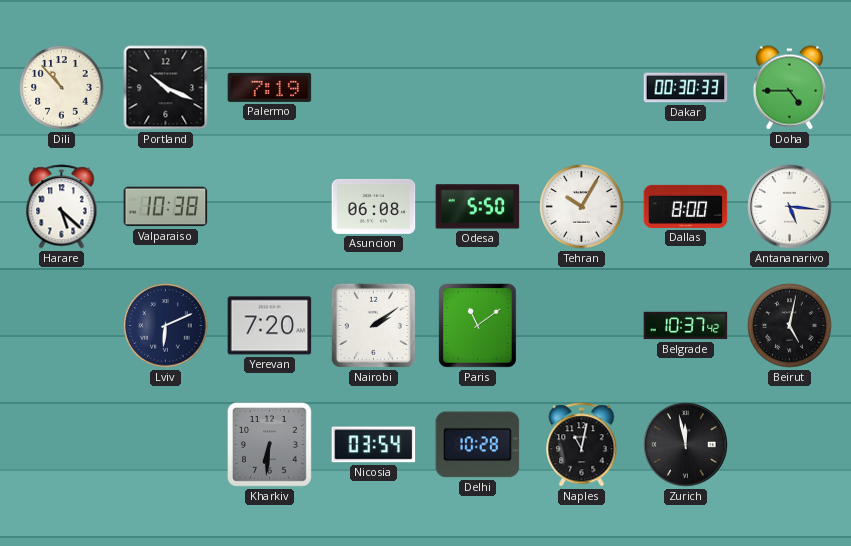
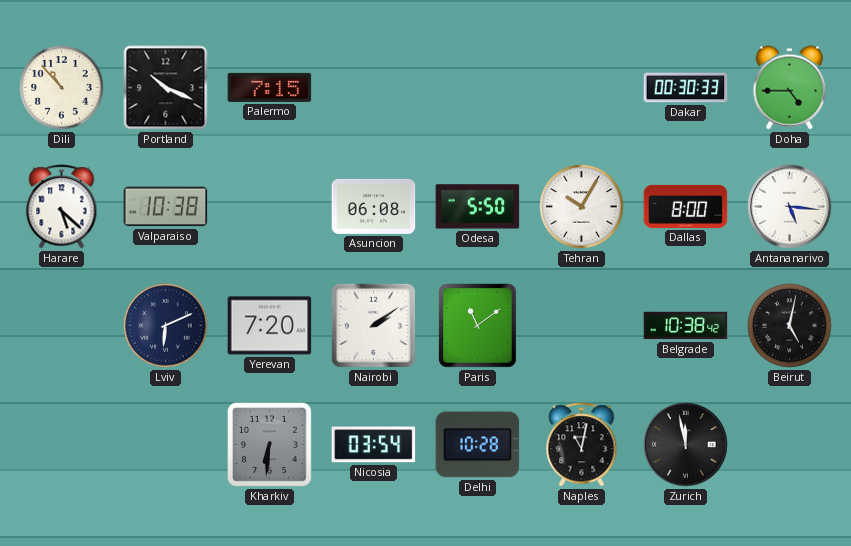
Palermo: 7:19 -> 7:15 (270, 87)
Belgrade: 10:37 -> 10:38 (686, 326)
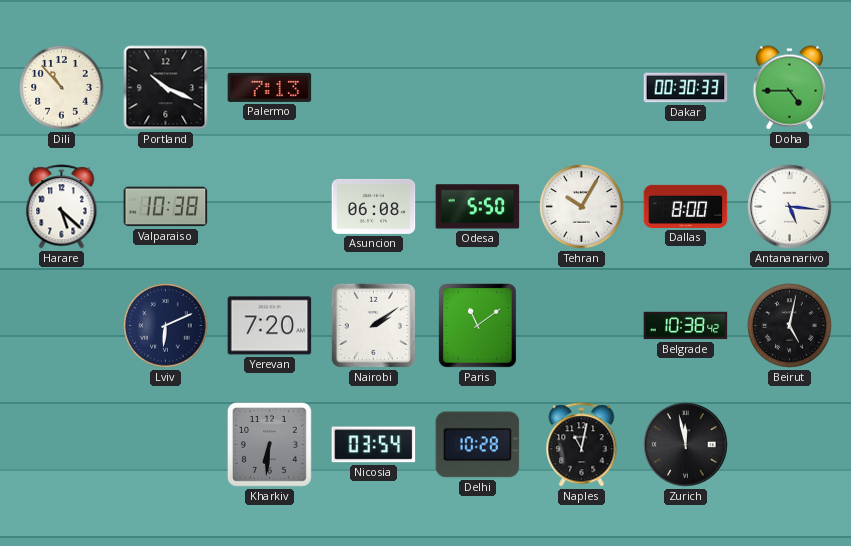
Palermo: 7:15 -> 7:13 (270, 87)
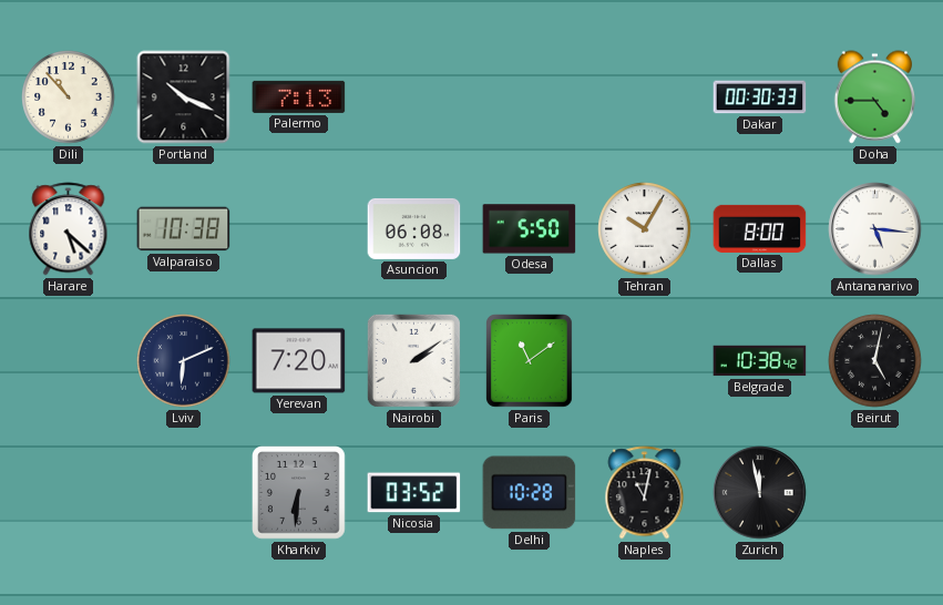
Nicosia: 03:54 -> 03:52 (414, 493)
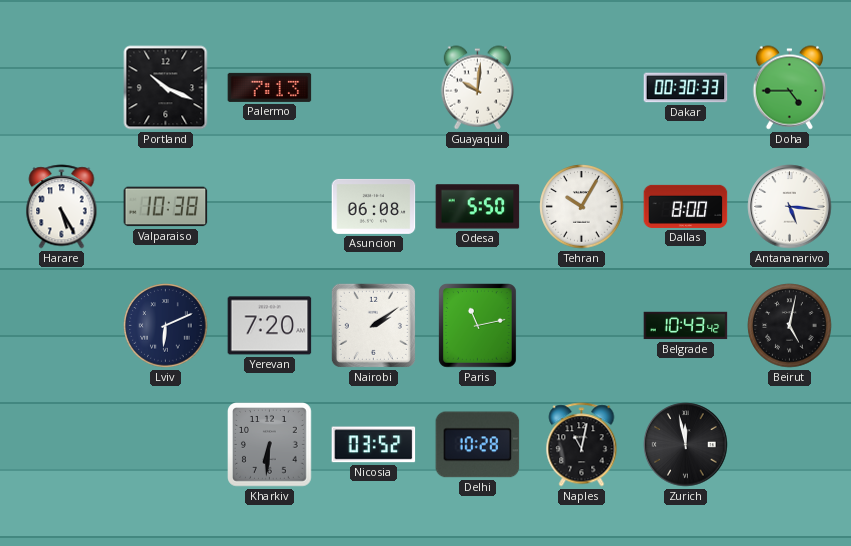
Dili: 10:53 -> none (69, 98)
Guayaquil: none -> 10:01 (477, 88)
Harare: 5:22 -> 5:25 (62, 207)
Paris: 11:09 -> 11:13 (478, 326)
Belgrade: 10:38 -> 10:43 (686, 326)
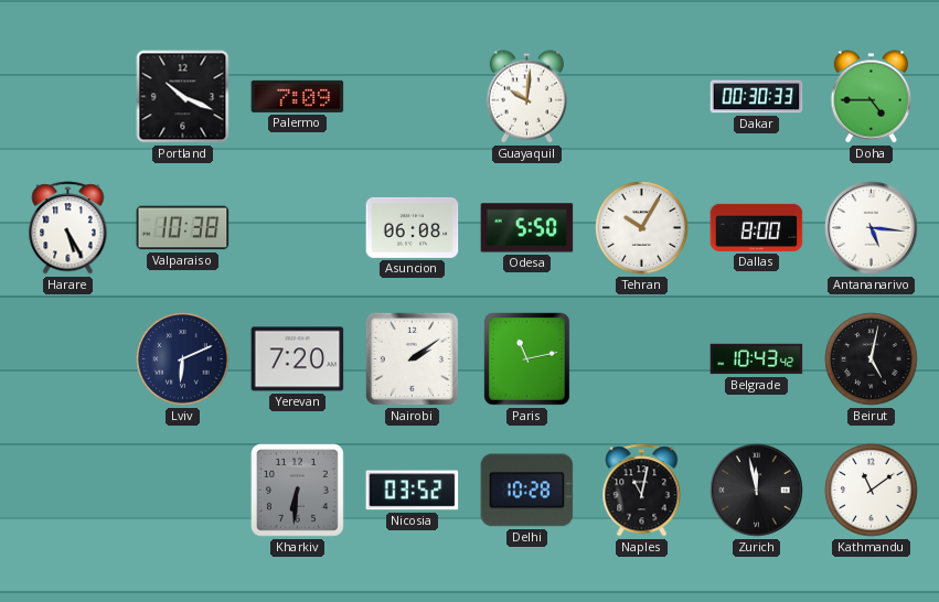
Palermo: 7:13 -> 7:09 (298, 96)
Kathmandu: none -> 11:09 (872, 491)
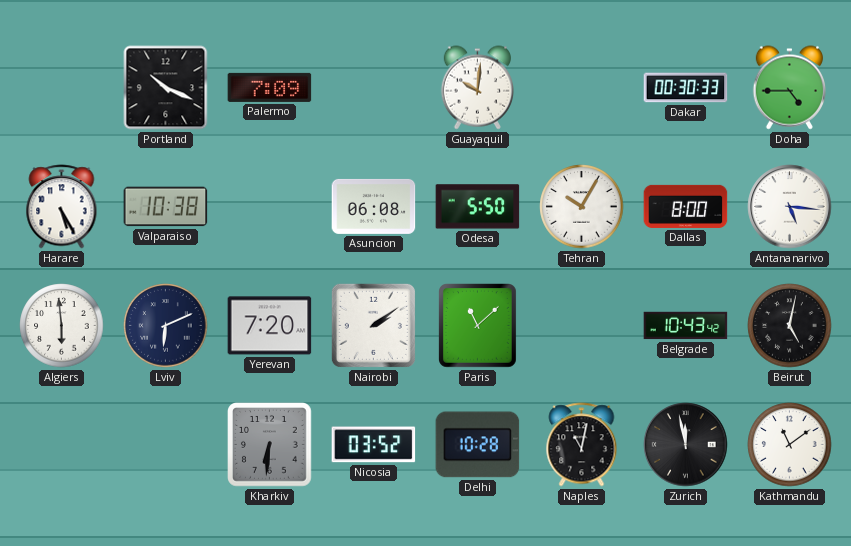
Algiers: none -> 5:59 (62, 326)
Paris: 11:13 -> 11:08 (478, 326)
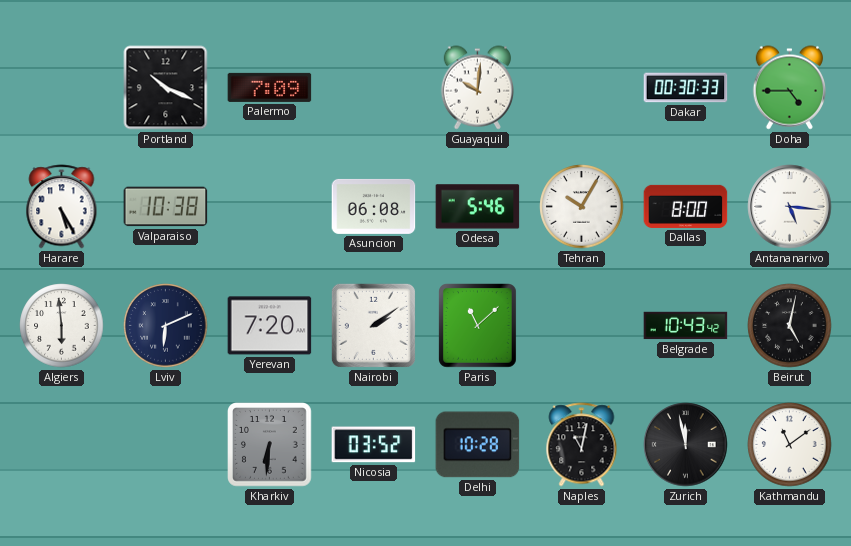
Odesa: 5:50 -> 5:46 (478, 207)
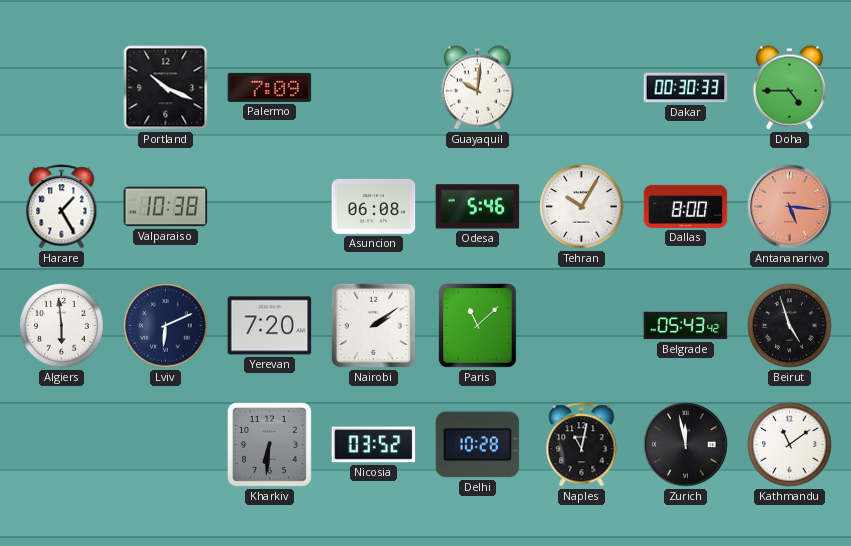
Harare: 5:25 -> 1:25 (62, 207)
Antananarivo dial: white -> salmon (790, 207)
Belgrade: 10:43 -> 05:43 (686, 326)
Beirut: 5:02 -> 4:57 (790, 326)
